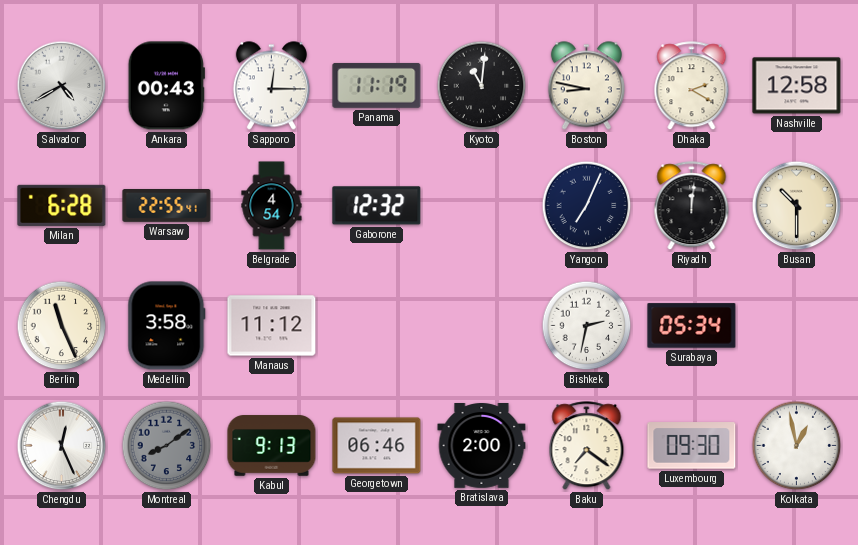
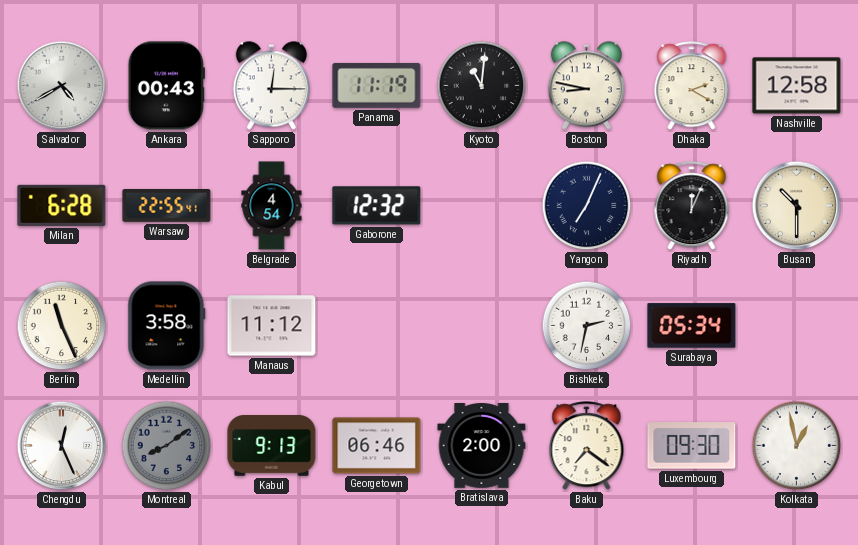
Riyadh: 12:01 -> 12:04 (692, 206)
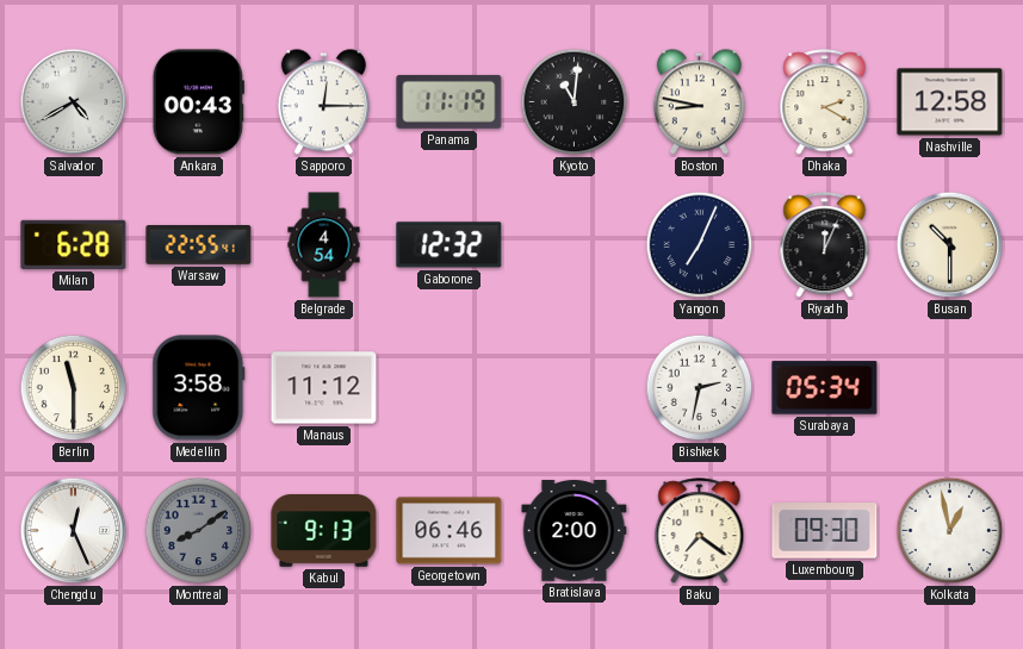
Berlin: 11:26 -> 11:30 (74, 388)
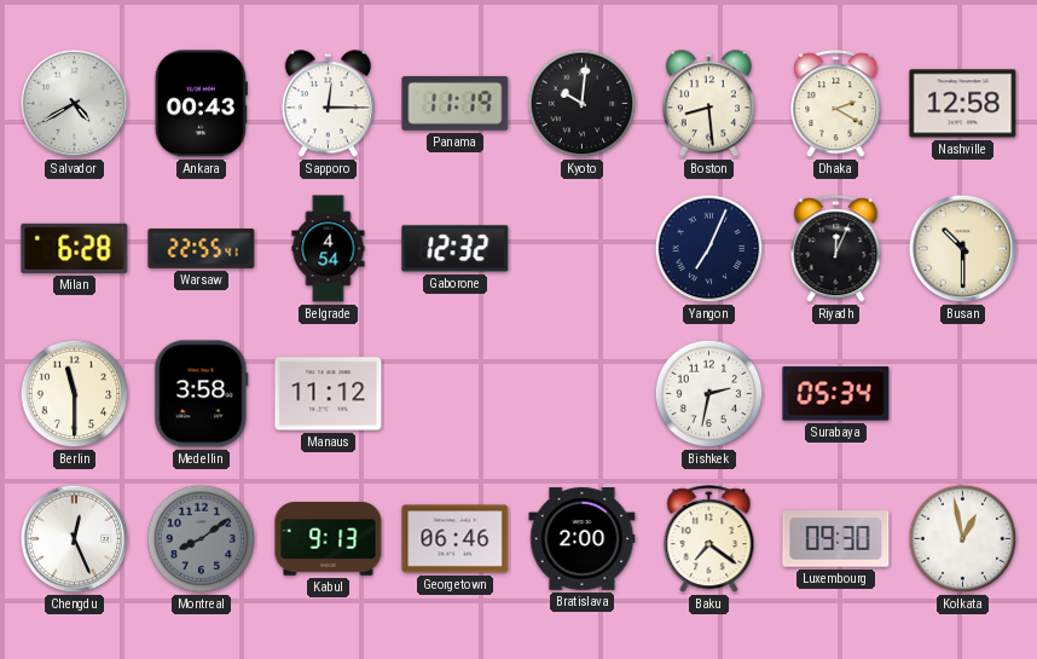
Kyoto: 11:01 -> 10:01 (583, 104)
Boston: 8:47 -> 8:29 (708, 104)
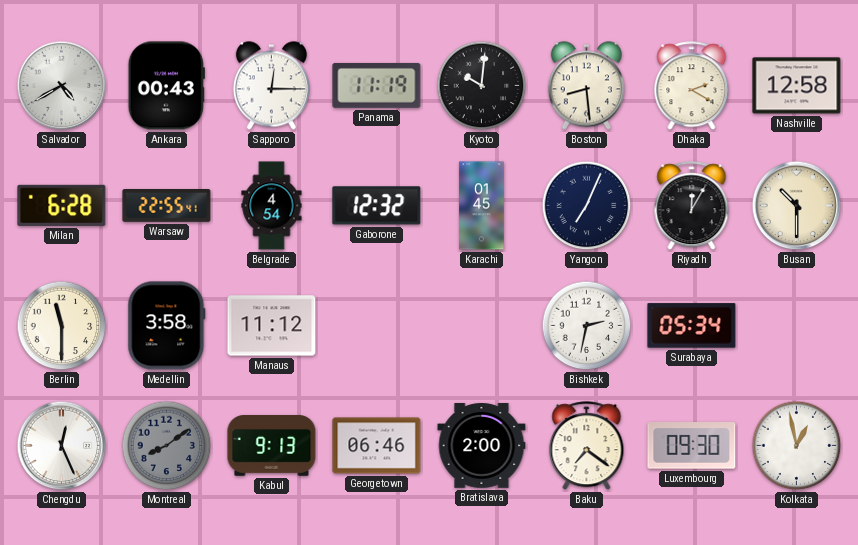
Karachi: none -> 01:45 (482, 206)
Riyadh: 12:04 -> 12:05 (692, 206)
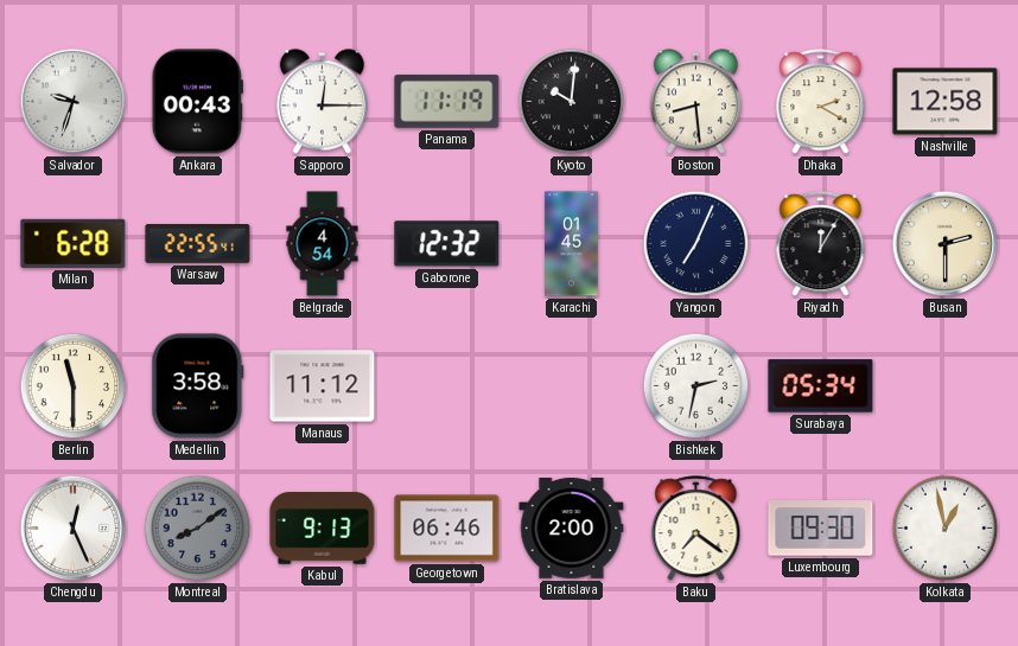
Salvador: 4:40 -> 9:33 (74, 102)
Busan: 10:30 -> 2:30 (946, 244)
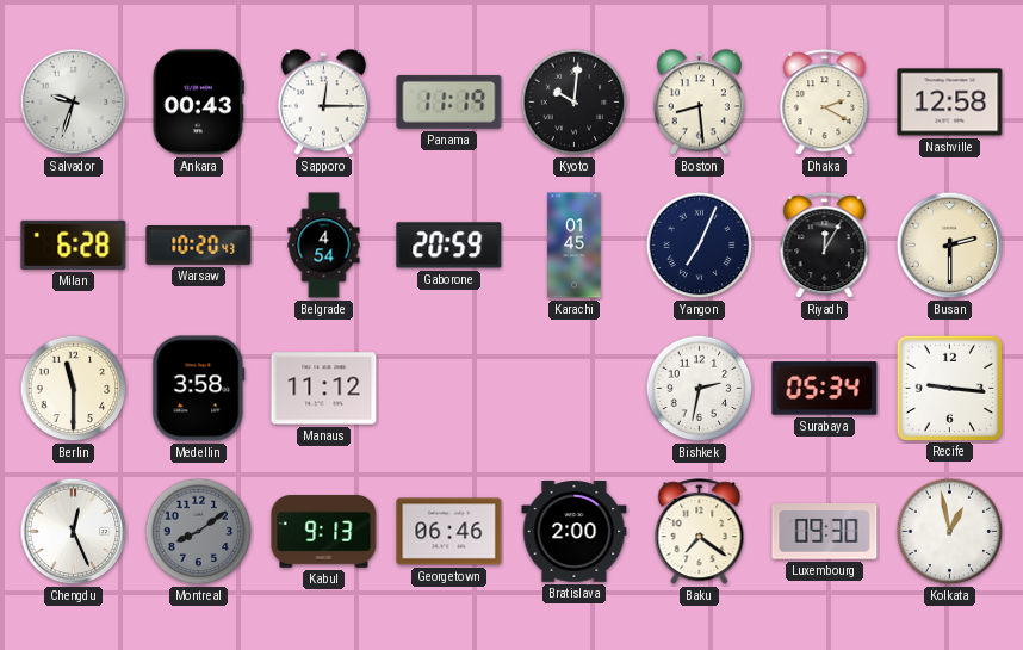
Warsaw: 22:55 -> 10:20 (199, 246)
Gaborone: 12:32 -> 20:59 (449, 246)
Recife: none -> 9:16 (949, 388)
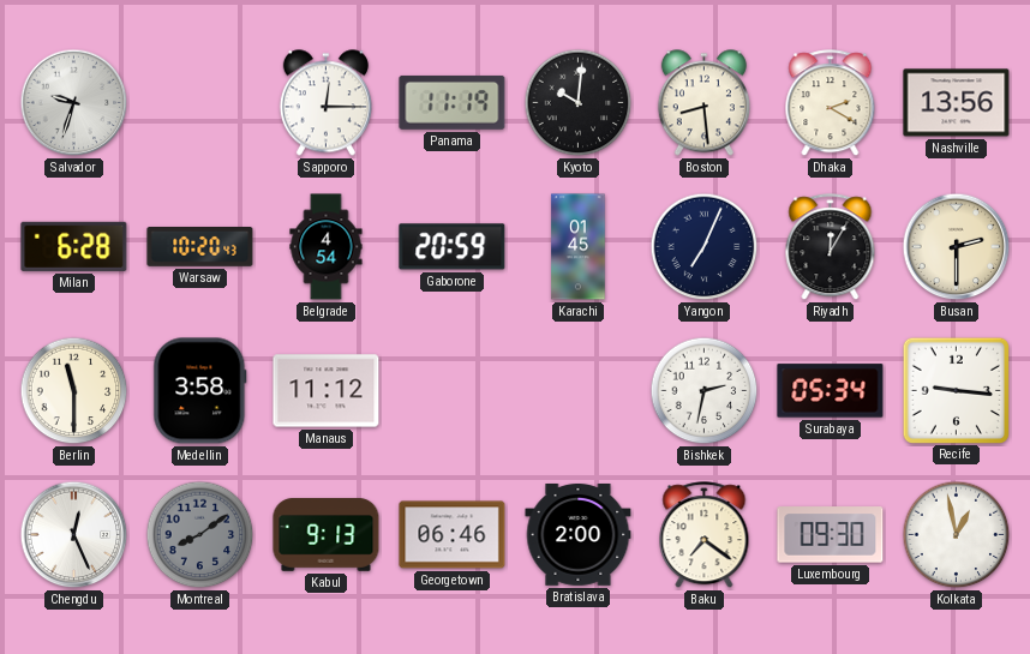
Ankara: 00:43 -> none (198, 103)
Nashville: 12:58 -> 13:56 (957, 103)
